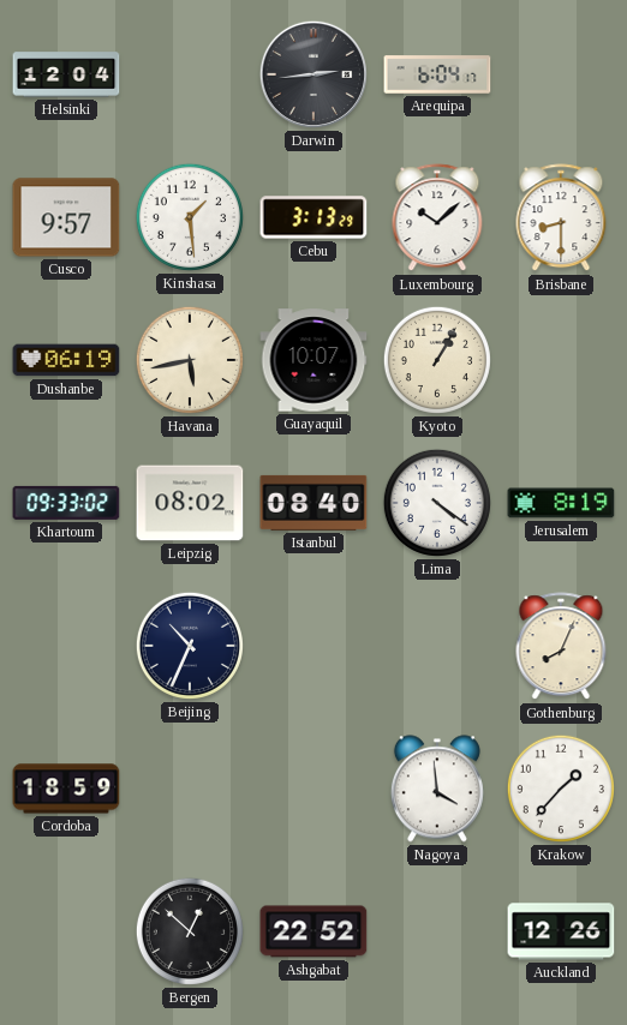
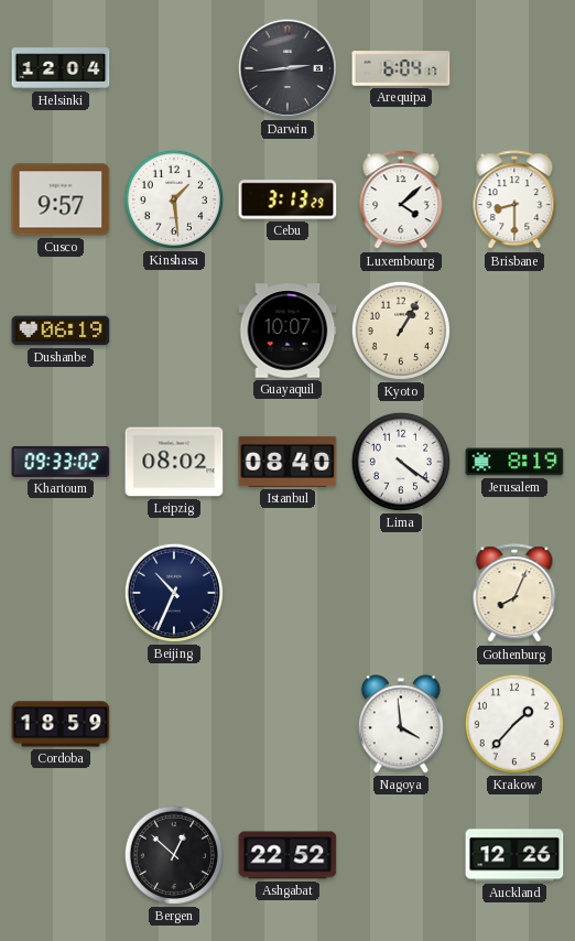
Luxembourg: 10:08 -> 4:08 (401, 201)
Havana: 5:43 -> none (190, 360)
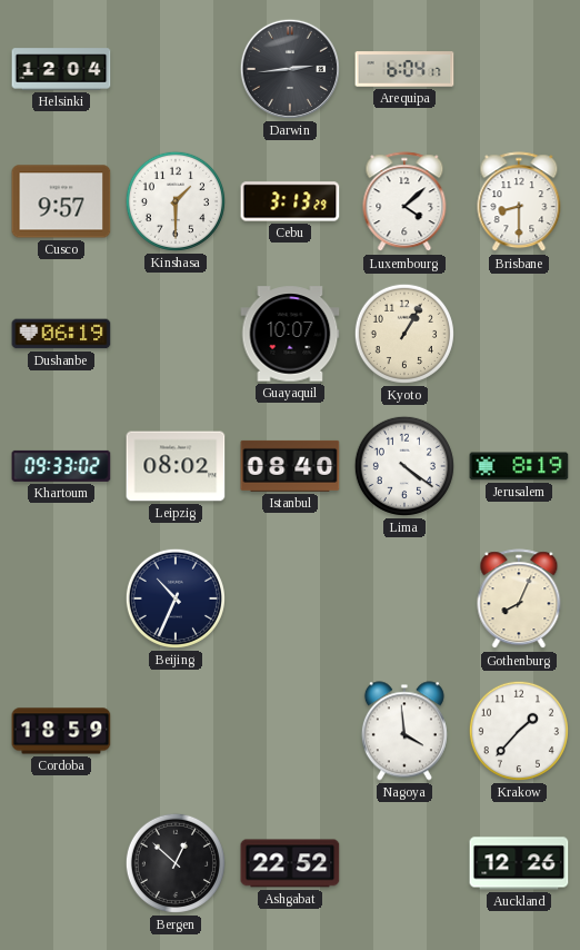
Kinshasa: 1:29 -> 1:30 (176, 201)
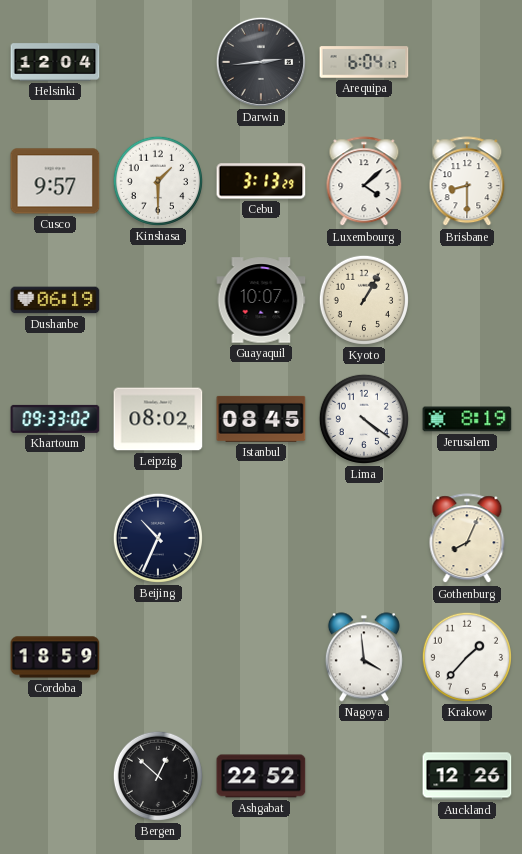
Istanbul: 08:40 -> 08:45 (261, 419)
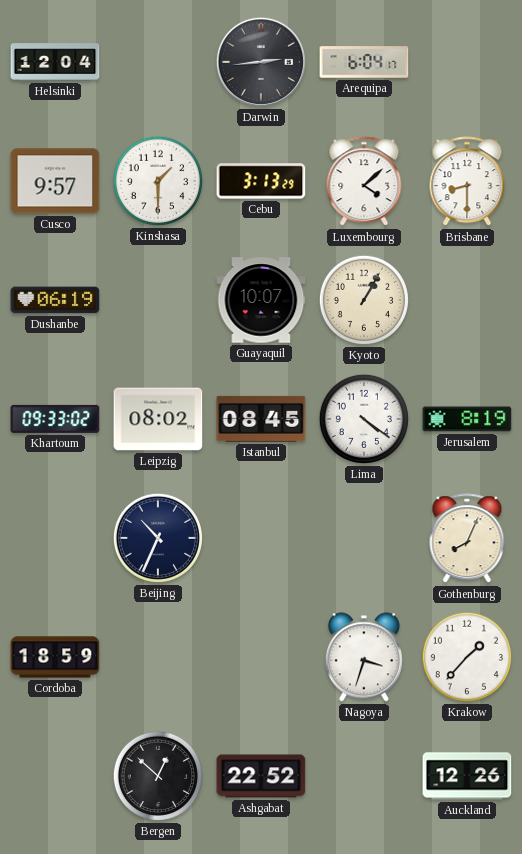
Nagoya: 3:59 -> 3:33 (364, 657)
